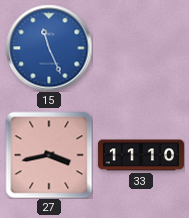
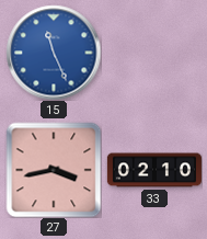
33: 11:10 -> 02:10 (153, 170)
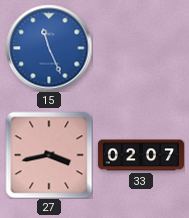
33: 02:10 -> 02:07 (140, 155)
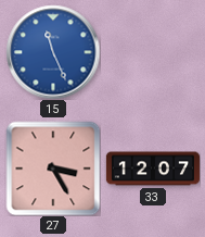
27: 3:43 -> 3:25 (53, 169)
33: 02:07 -> 12:07 (152, 169)
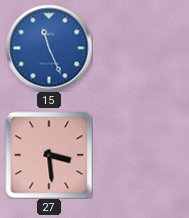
27: 3:25 -> 3:29 (49, 155)
33: 12:07 -> none (152, 169)
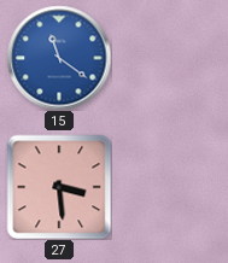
15: 11:26 -> 11:21 (59, 58)
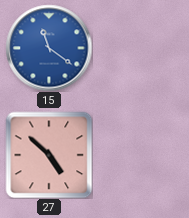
27: 3:29 -> 4:52 (49, 155)
